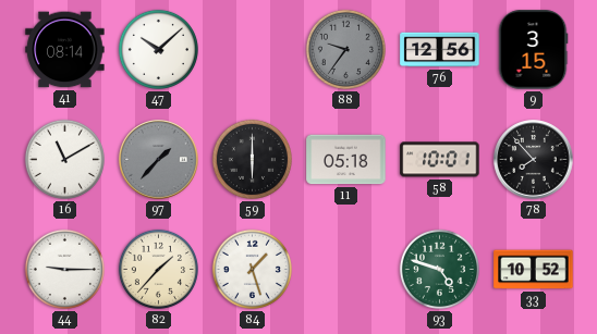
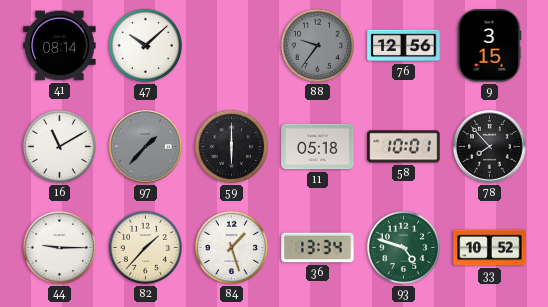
36: none -> 13:34 (318, 248)
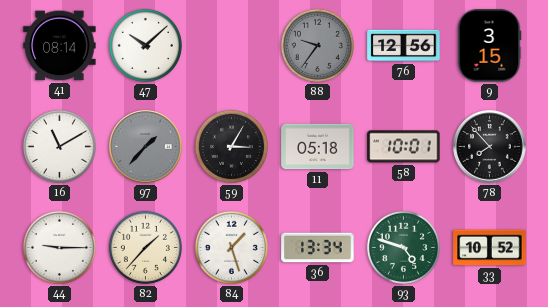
59: 6:00 -> 3:05 (231, 146)
